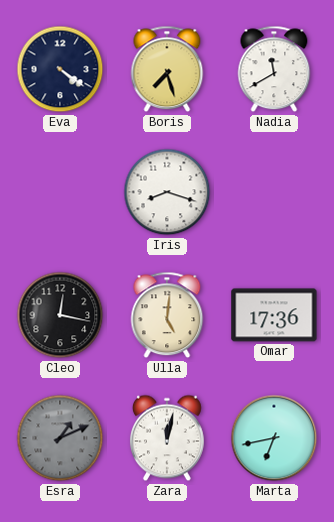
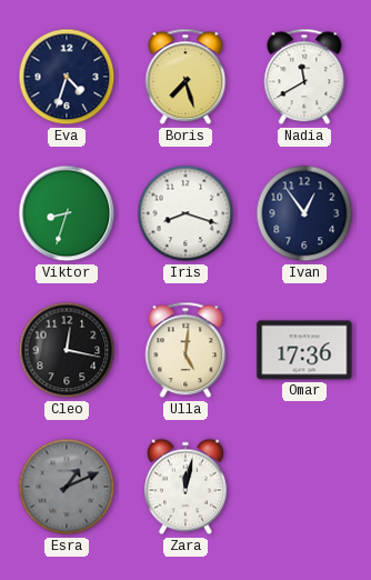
Eva: 4:21 -> 4:33 (67, 77)
Viktor: none -> 8:33 (67, 213)
Ivan: none -> 12:54 (304, 213)
Marta: 6:43 -> none (274, 438)
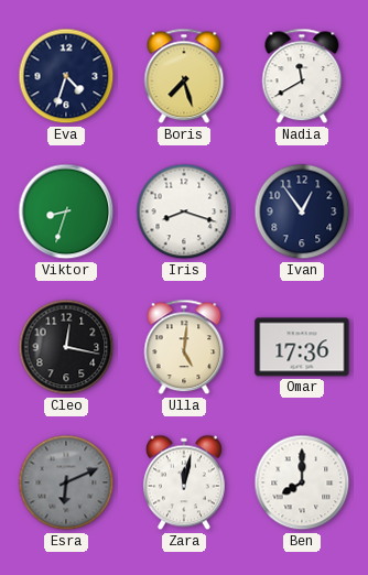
Esra: 1:11 -> 6:11 (66, 482)
Ben: none -> 8:00 (302, 482)
